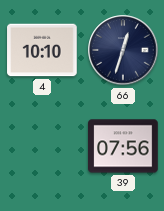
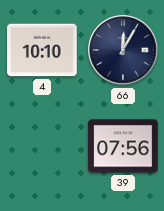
66: 12:33 -> 12:05 (123, 50)
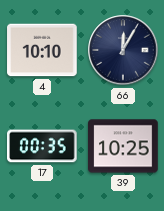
17: none -> 00:35 (43, 146)
39: 07:56 -> 10:25 (123, 146)
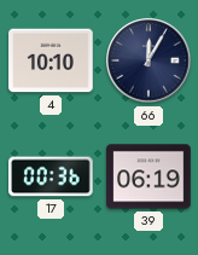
17: 00:35 -> 00:36 (52, 176)
39: 10:25 -> 06:19 (148, 176)
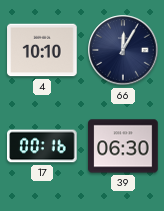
17: 00:36 -> 00:16 (43, 146)
39: 06:19 -> 06:30 (123, 146)
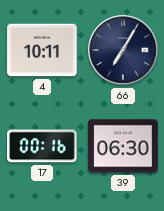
4: 10:10 -> 10:11 (42, 50)
66: 12:05 -> 7:05 (123, 50)
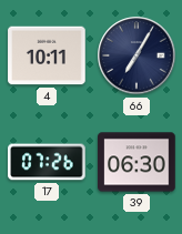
17: 00:16 -> 07:26 (48, 162)
